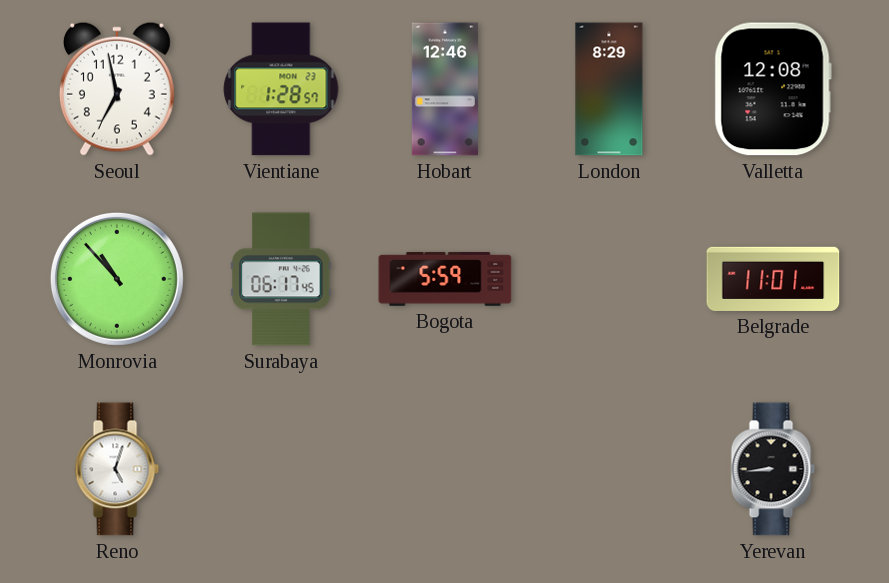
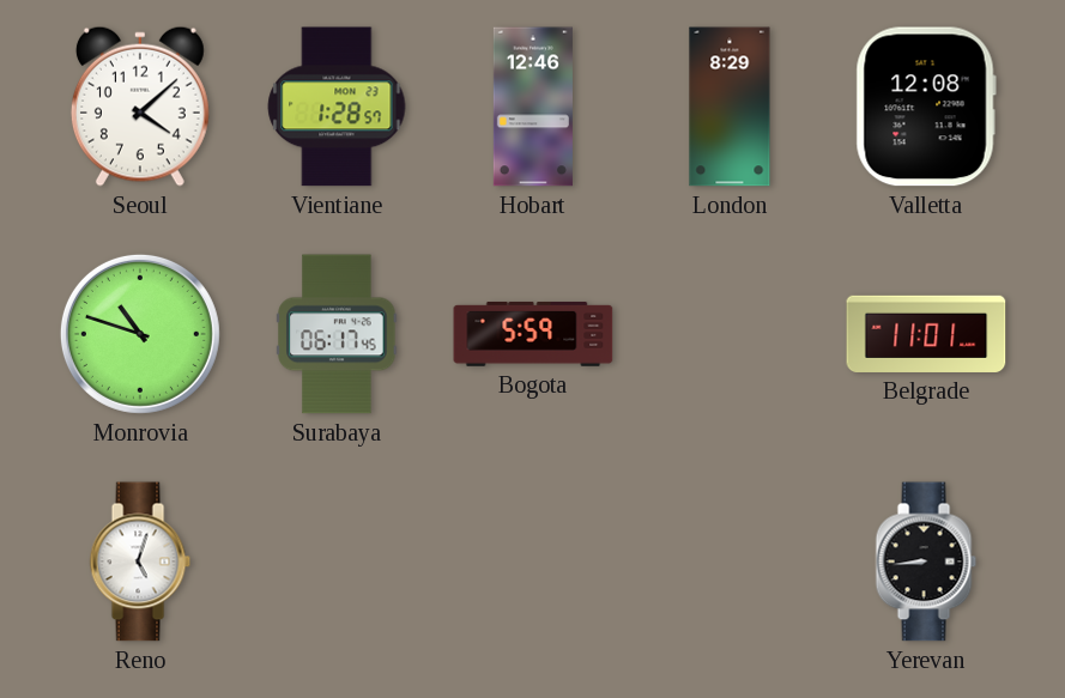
Seoul: 6:58 -> 4:08 (140, 107)
Monrovia: 10:53 -> 10:48 (140, 334)
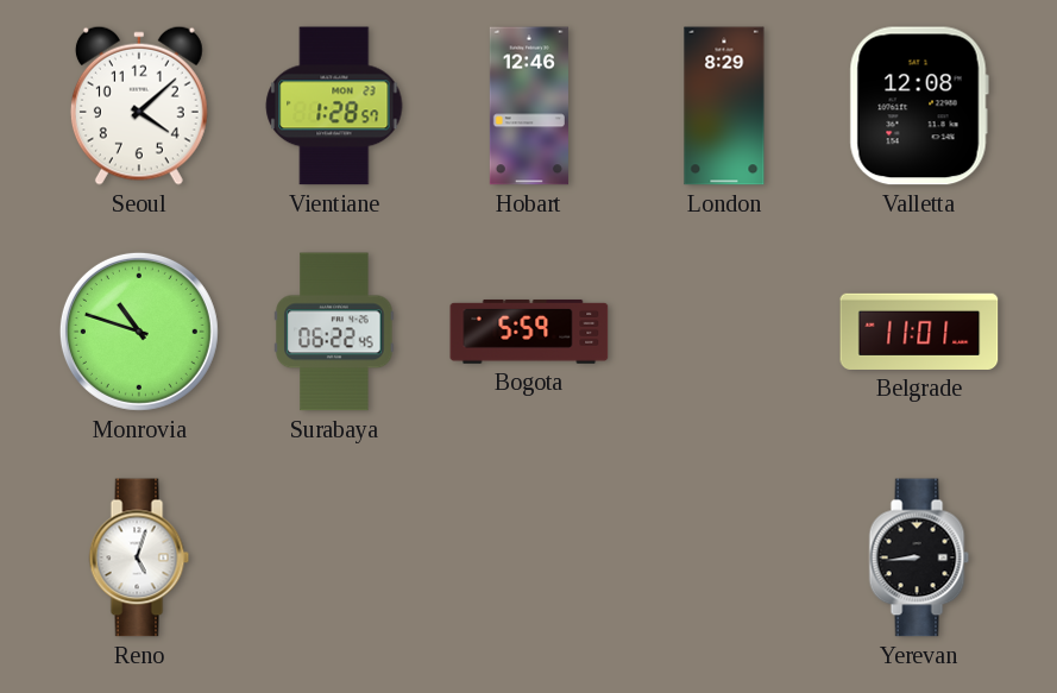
Surabaya: 06:17 -> 06:22 (334, 332)
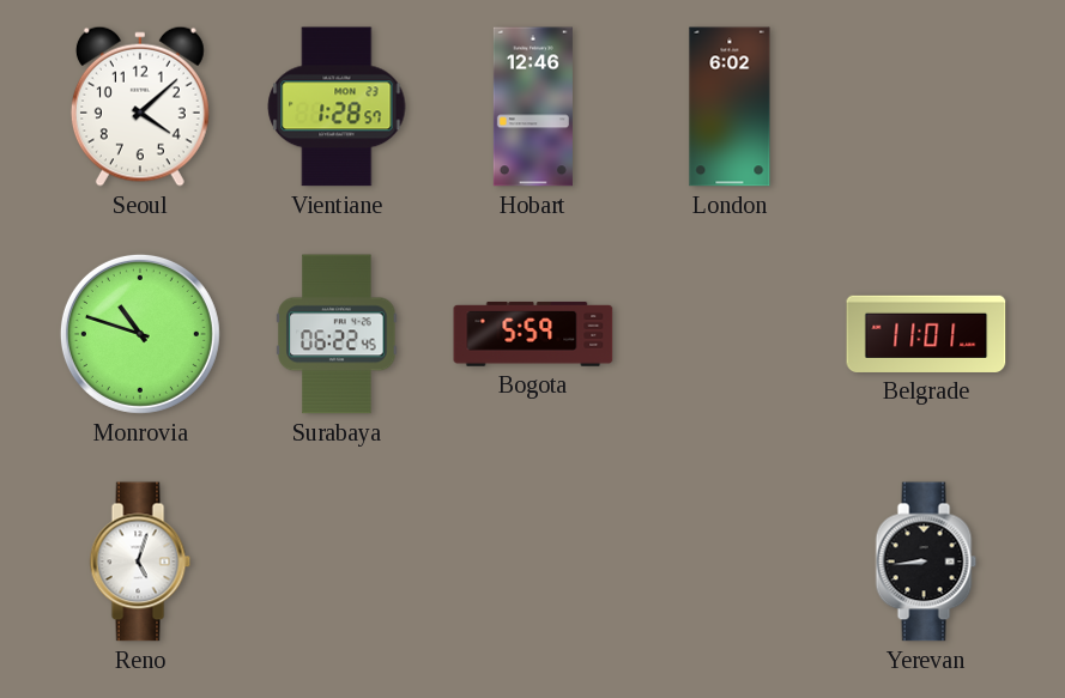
London: 8:29 -> 6:02 (730, 107)
Valletta: 12:08 -> none (919, 106)
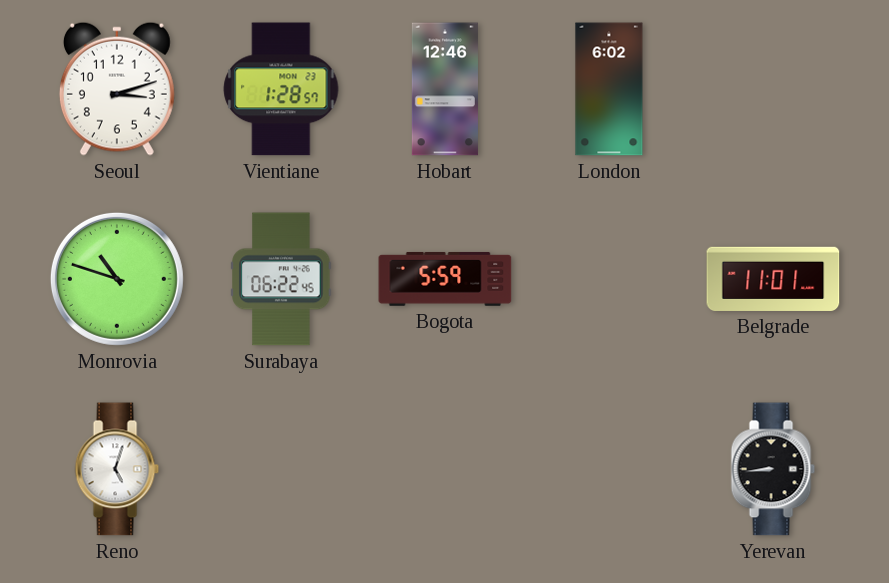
Seoul: 4:08 -> 3:12 (117, 89)
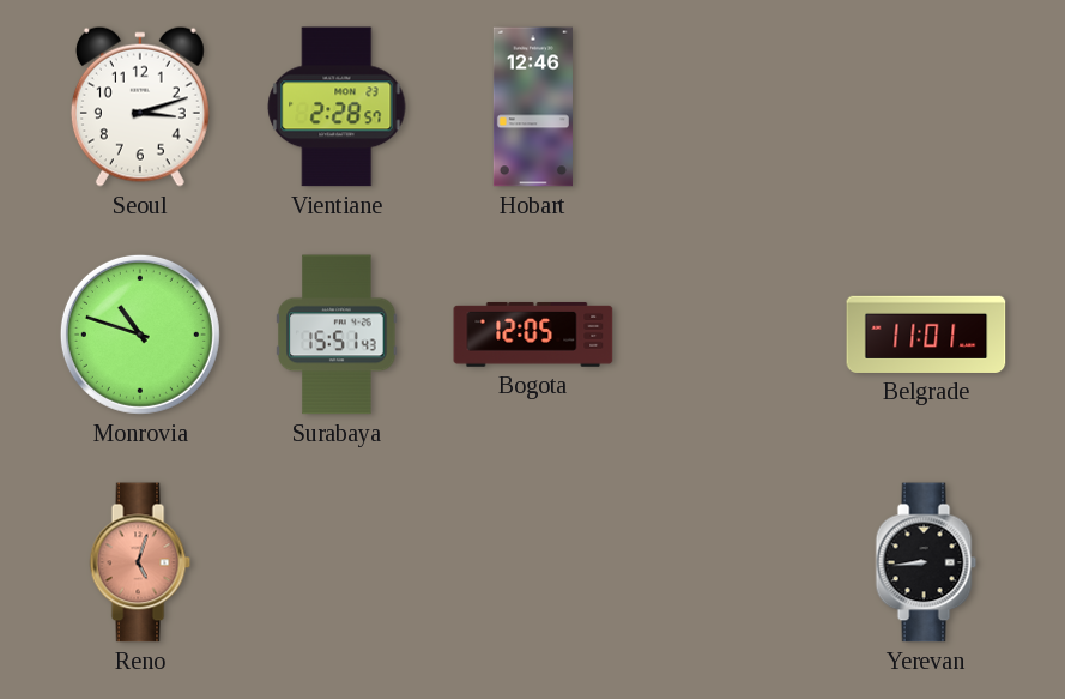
Vientiane: 1:28 -> 2:28 (337, 107)
London: 6:02 -> none (609, 89)
Surabaya: 06:22 -> 15:51 (337, 335)
Bogota: 5:59 -> 12:05 (533, 335)
Reno dial: white -> salmon (140, 562)
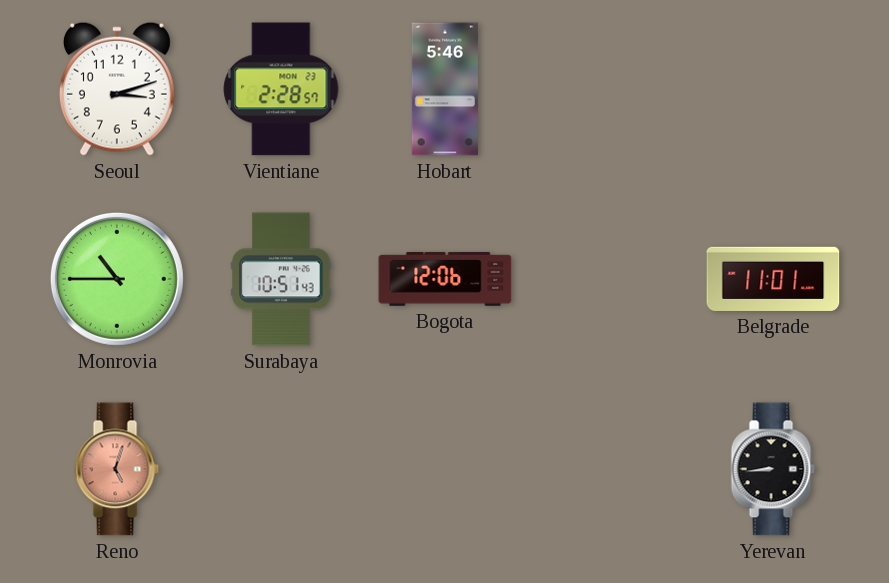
Hobart: 12:46 -> 5:46 (445, 89)
Monrovia: 10:48 -> 10:45 (117, 279)
Surabaya: 15:51 -> 10:51 (281, 279)
Bogota: 12:05 -> 12:06 (445, 279)
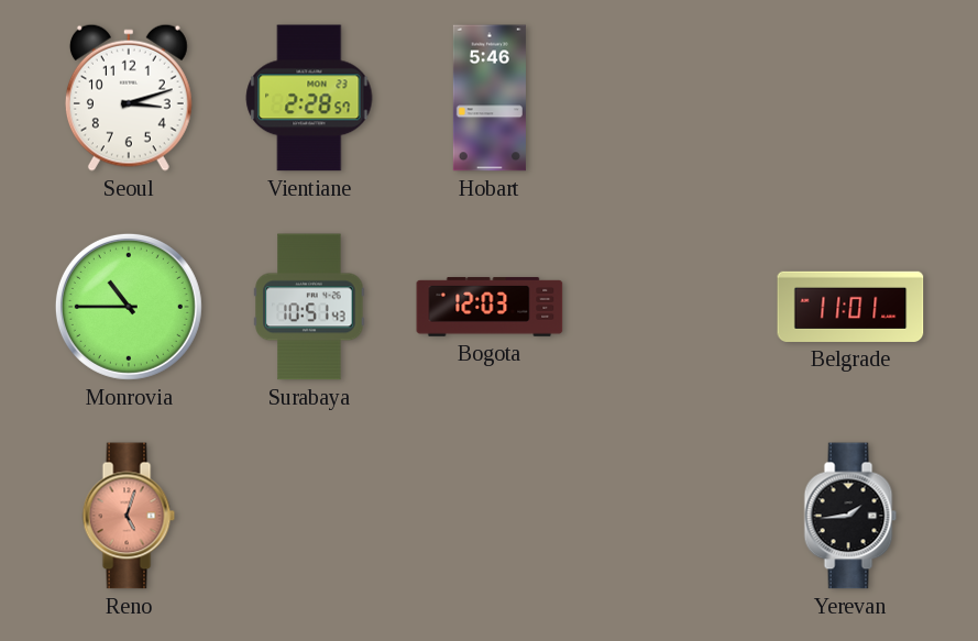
Bogota: 12:06 -> 12:03 (490, 307)
Yerevan: 8:44 -> 1:44 (850, 516)
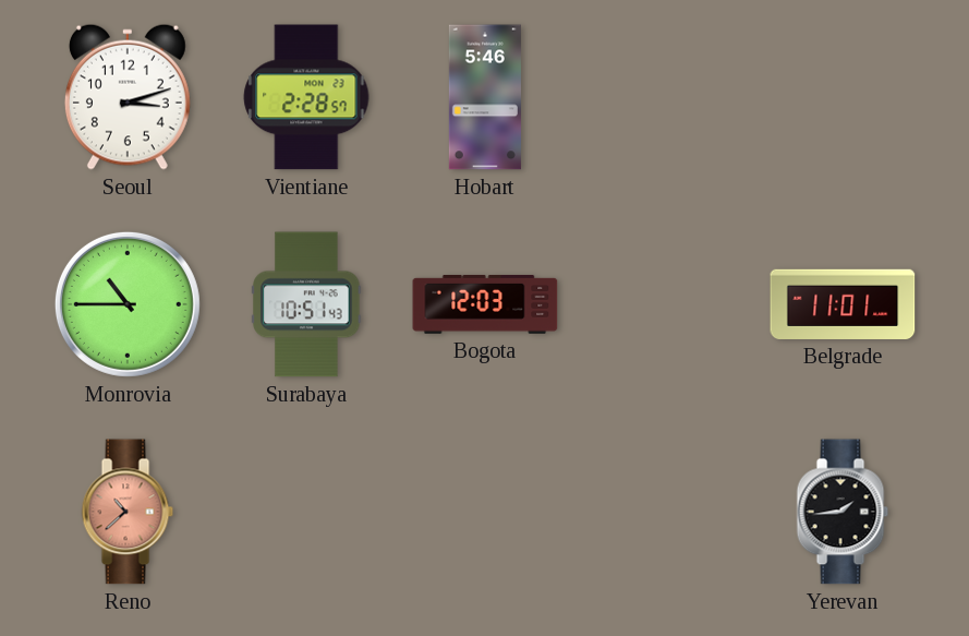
Reno: 5:03 -> 10:38 (128, 512)
